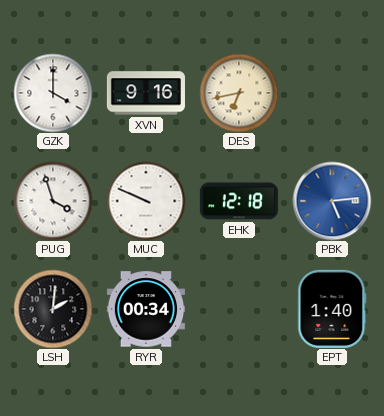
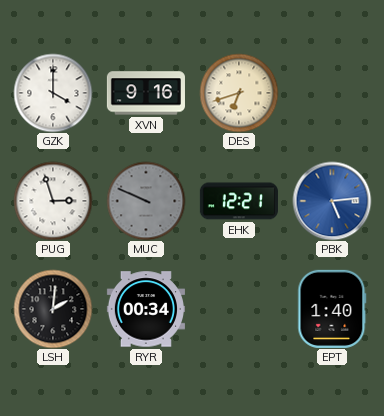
DES: 6:43 -> 6:42 (239, 93)
PUG: 3:57 -> 2:57 (53, 201)
MUC dial: white -> grey (146, 201)
EHK: 12:18 -> 12:21 (239, 201)
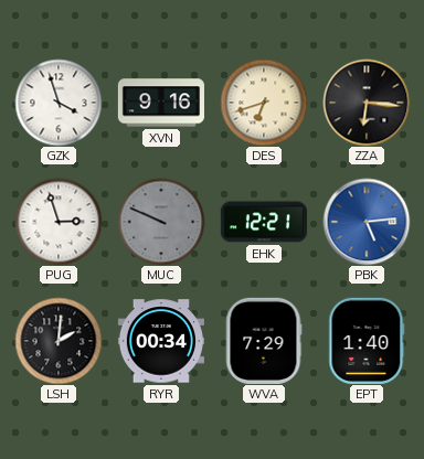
GZK: 4:00 -> 3:57 (59, 103)
ZZA: none -> 6:16 (367, 103)
WVA: none -> 7:29 (264, 341)
